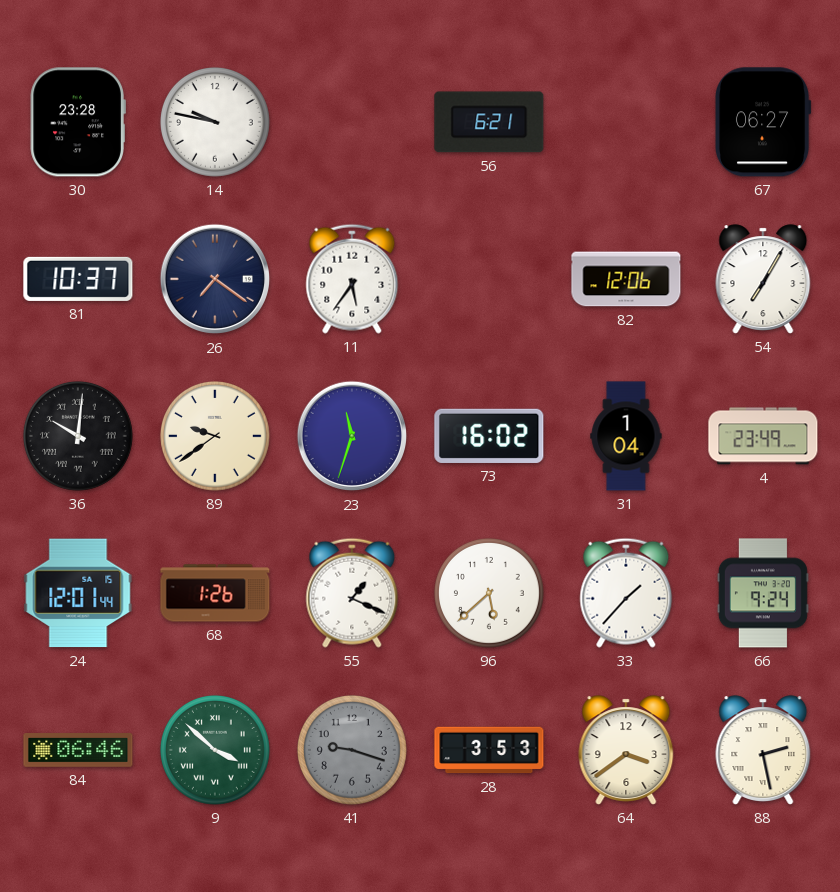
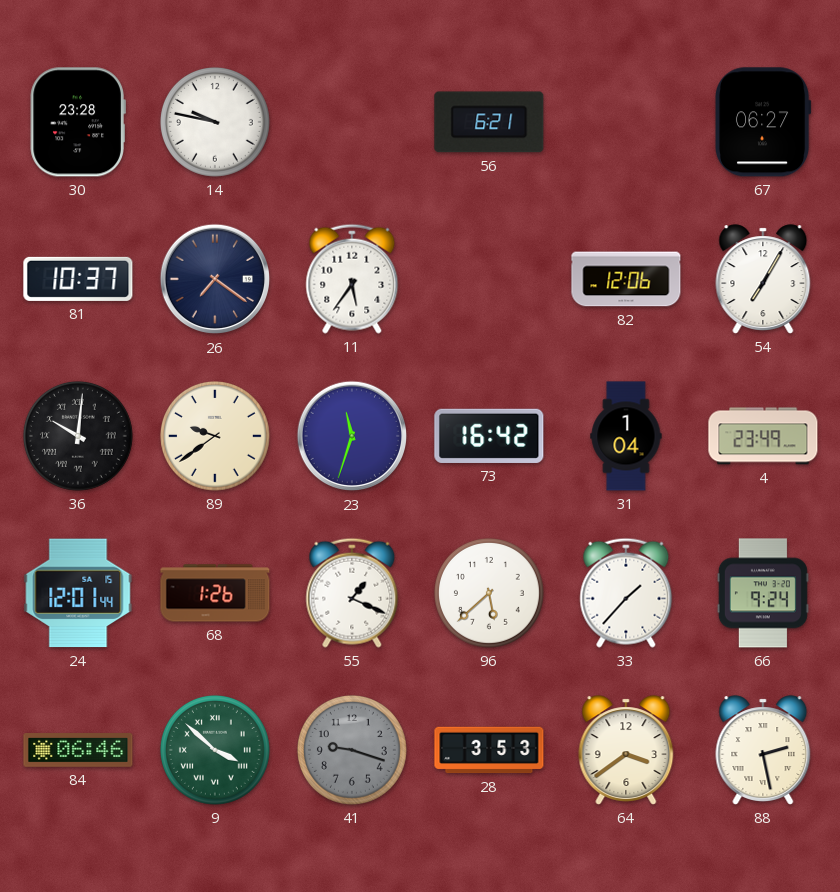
73: 16:02 -> 16:42 (489, 436)
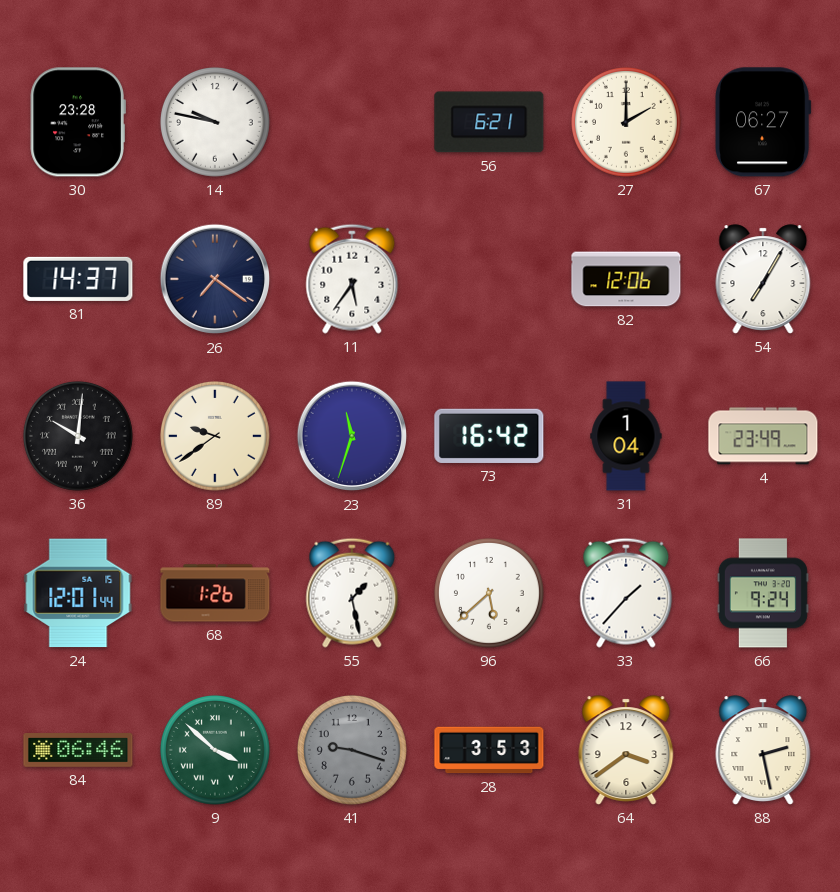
27: none -> 2:00 (626, 122)
81: 10:37 -> 14:37 (78, 279)
55: 1:19 -> 1:28 (352, 593)
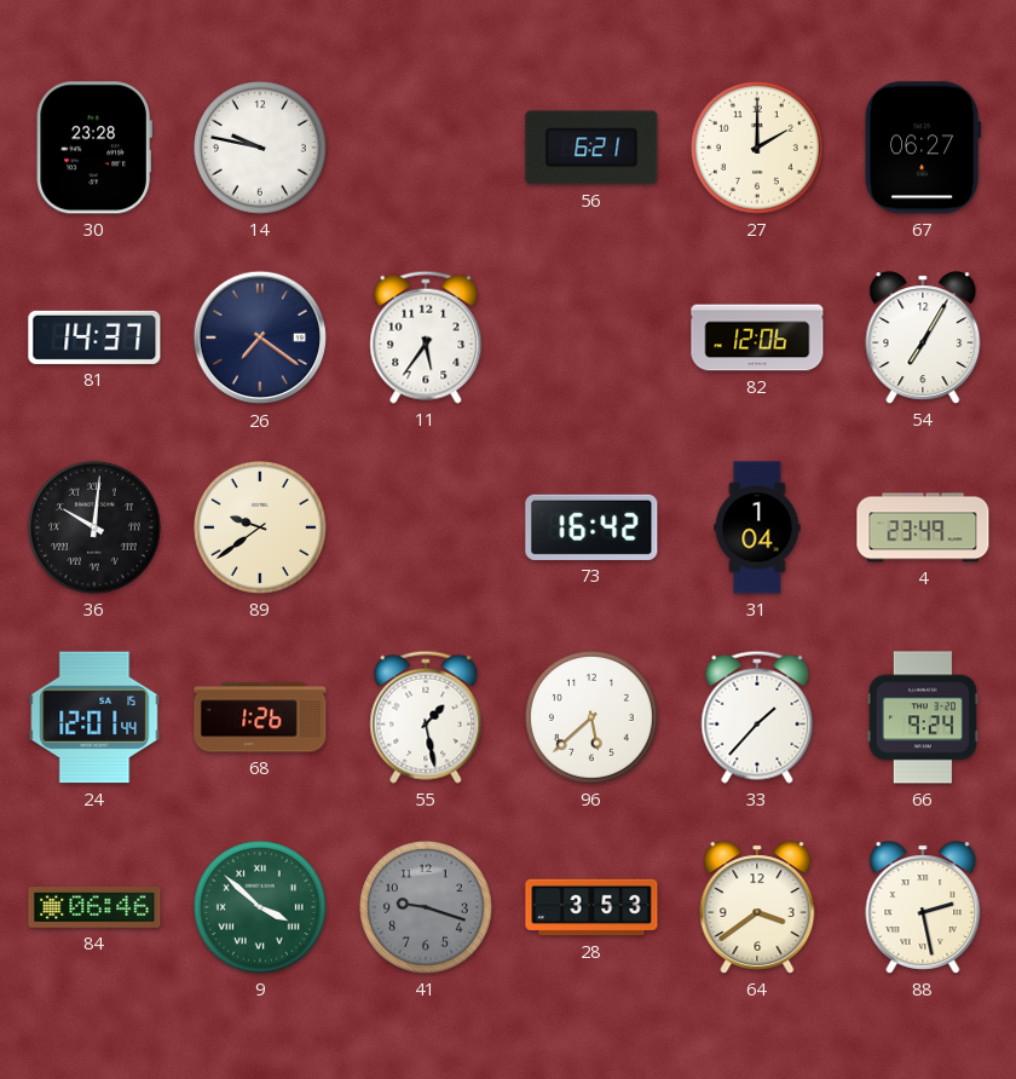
23: 11:33 -> none (352, 436)
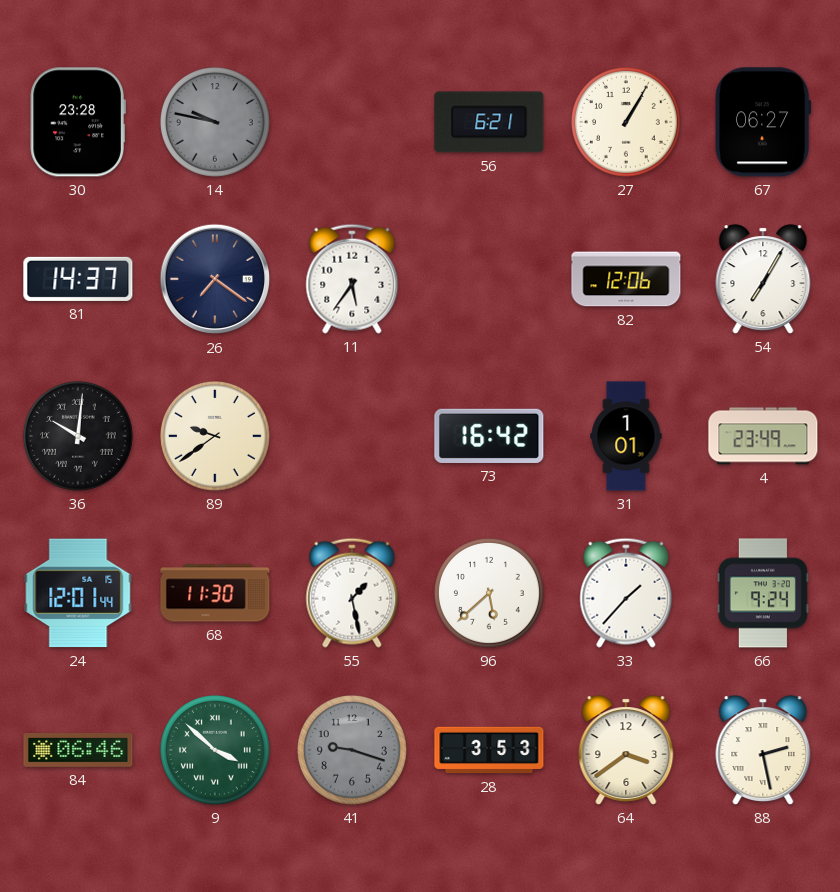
14 dial: white -> grey (215, 122)
27: 2:00 -> 1:05 (626, 122)
31: 1:04 -> 1:01 (626, 436)
68: 1:26 -> 11:30 (215, 593)
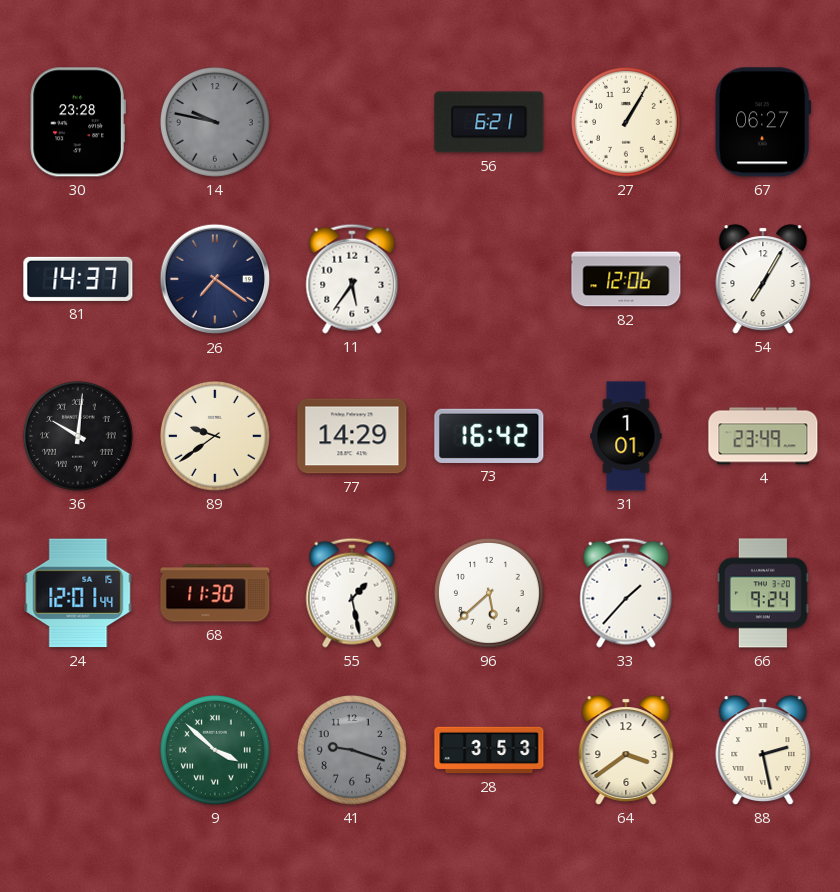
77: none -> 14:29 (352, 436)
84: 06:46 -> none (78, 751)
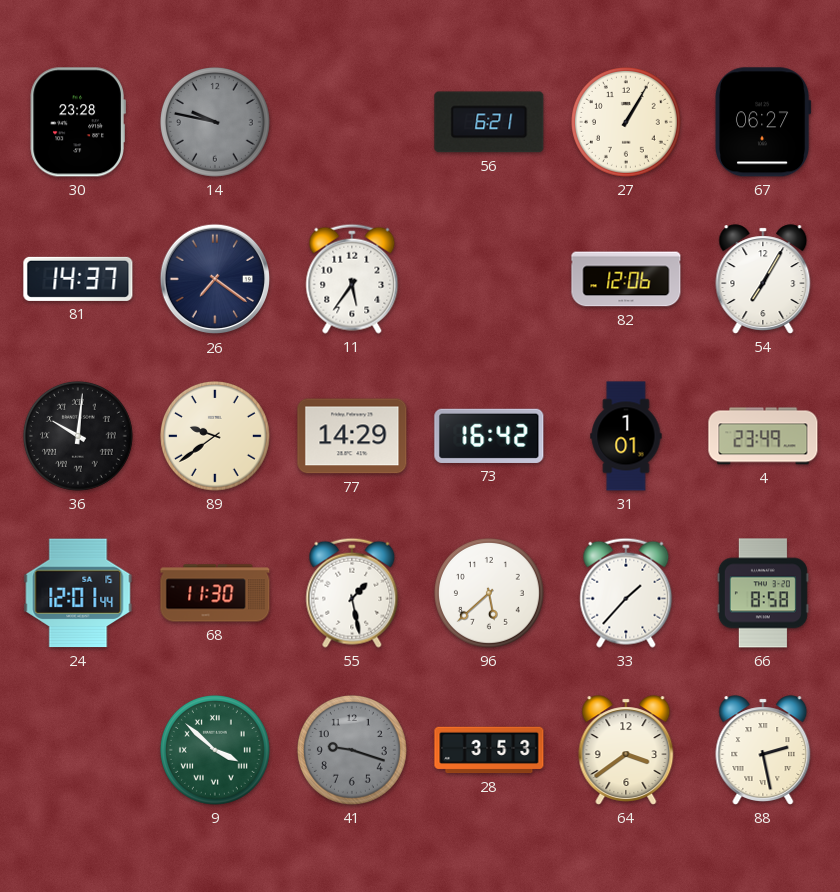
66: 9:24 -> 8:58 (763, 593)
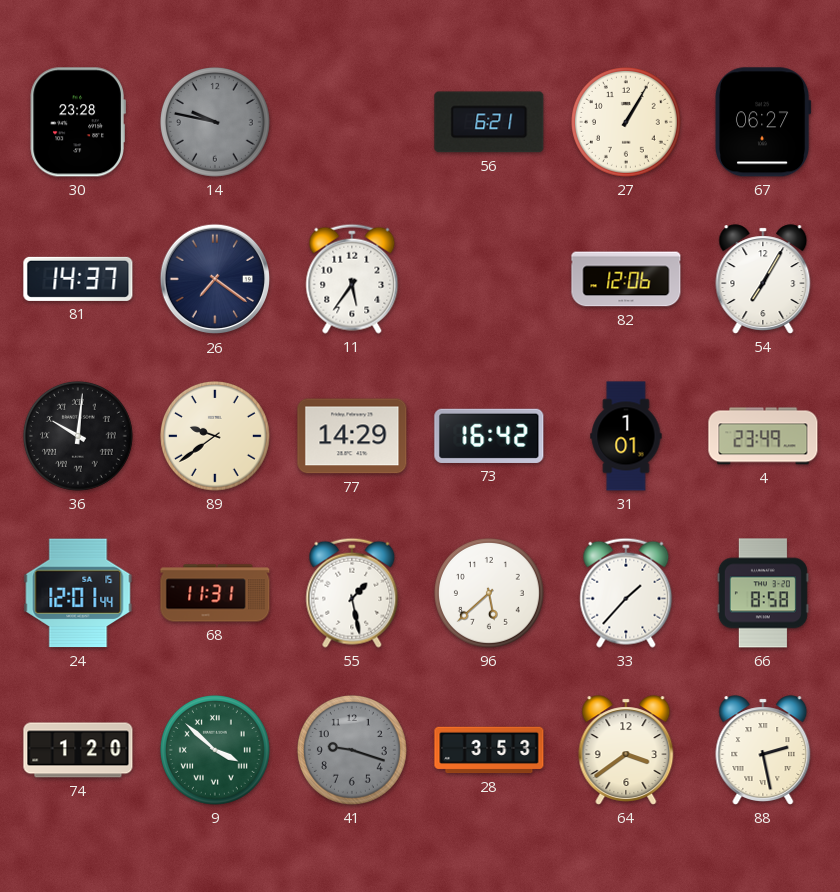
68: 11:30 -> 11:31 (215, 593)
74: none -> 1:20 (78, 750)
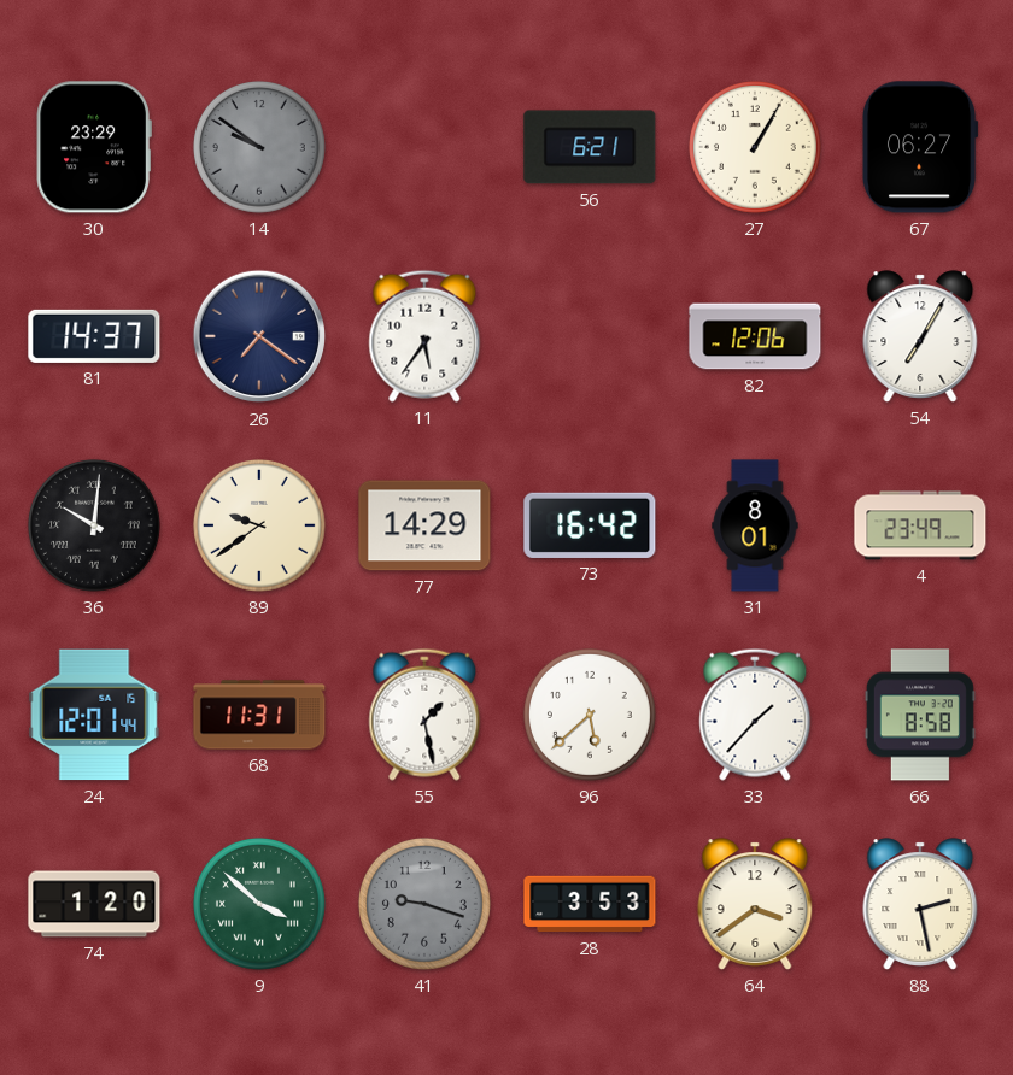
30: 23:28 -> 23:29 (94, 147)
14: 9:47 -> 9:51 (259, 147)
31: 1:01 -> 8:01 (755, 525)
